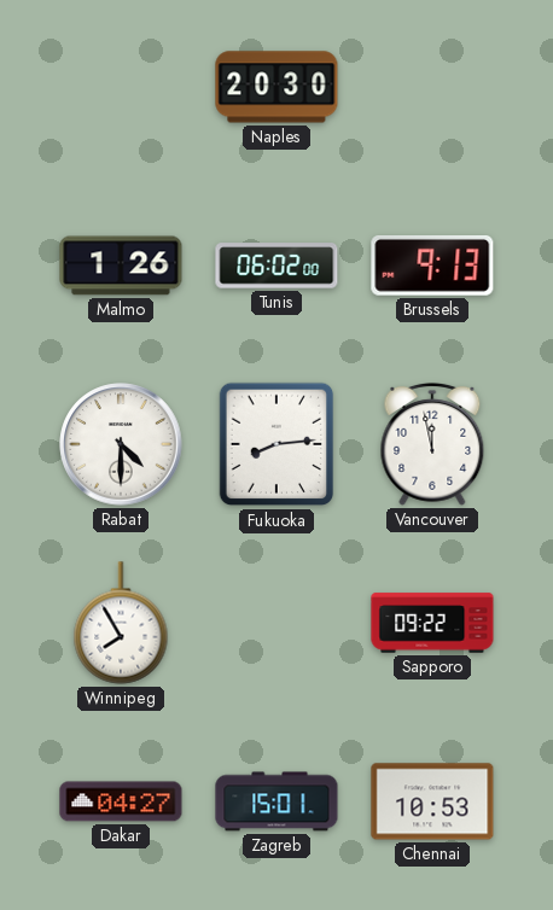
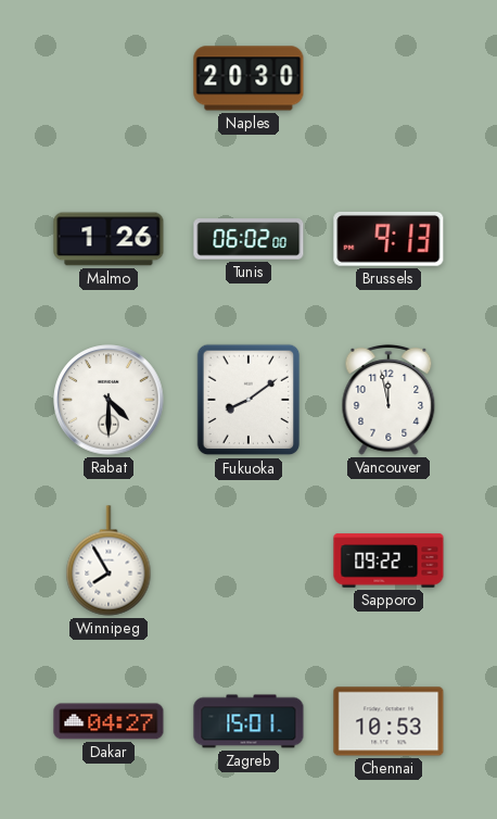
Fukuoka: 8:14 -> 8:09 (248, 400)
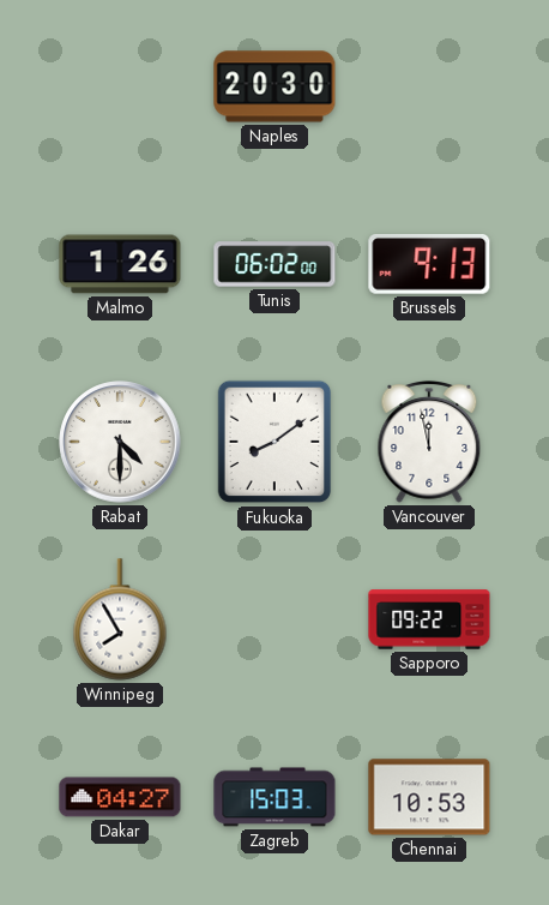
Zagreb: 15:01 -> 15:03 (274, 797)
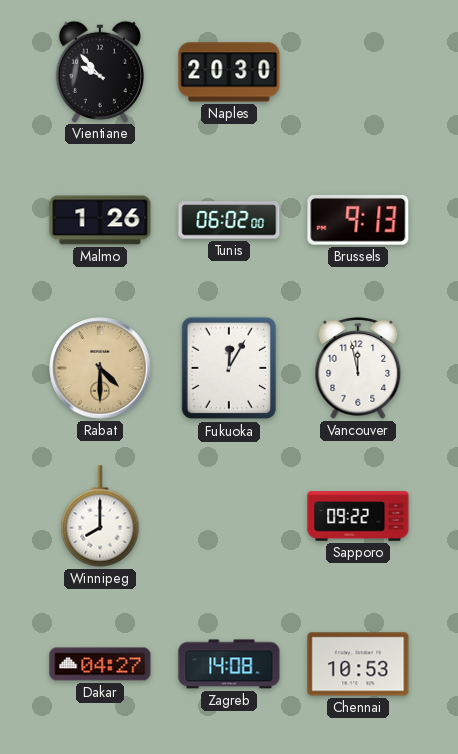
Vientiane: none -> 9:53 (99, 71)
Rabat dial: white -> champagne (100, 368)
Fukuoka: 8:09 -> 12:05 (229, 368)
Winnipeg: 7:55 -> 8:00 (100, 516)
Zagreb: 15:03 -> 14:08 (229, 664)
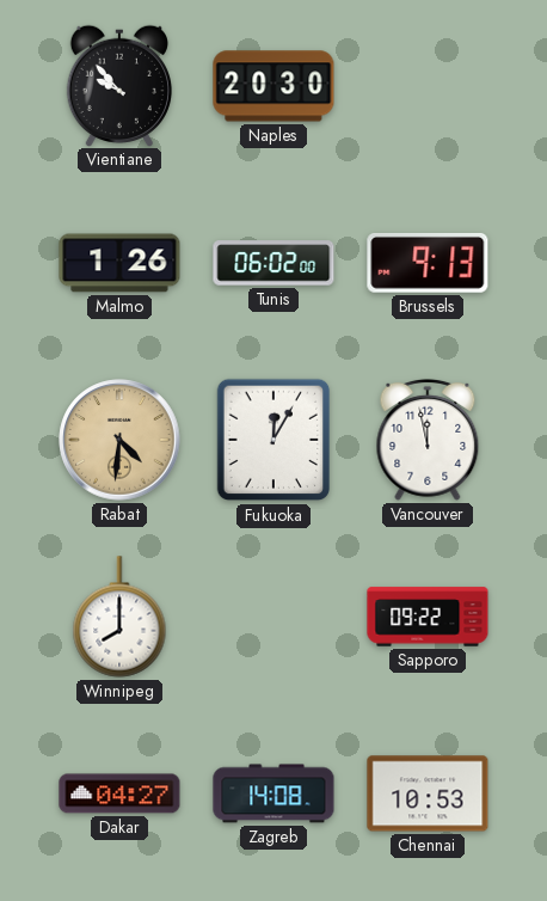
Rabat: 4:30 -> 4:31 (119, 440)
